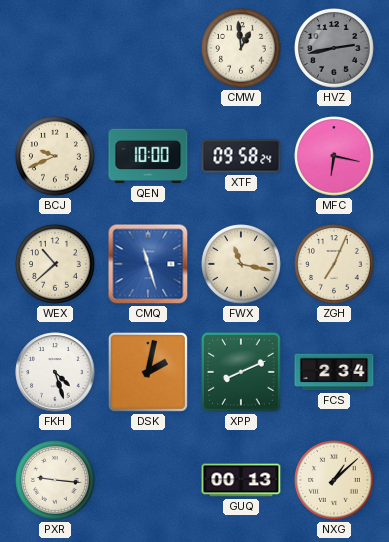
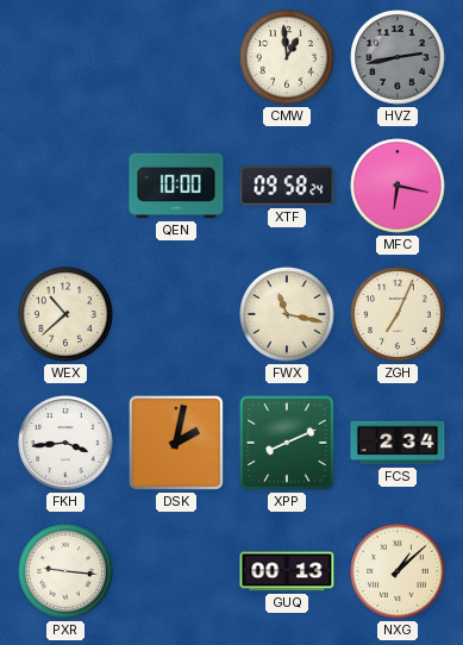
BCJ: 9:41 -> none (55, 156)
CMQ: 11:27 -> none (148, 264)
FKH: 4:27 -> 3:44 (65, 443)
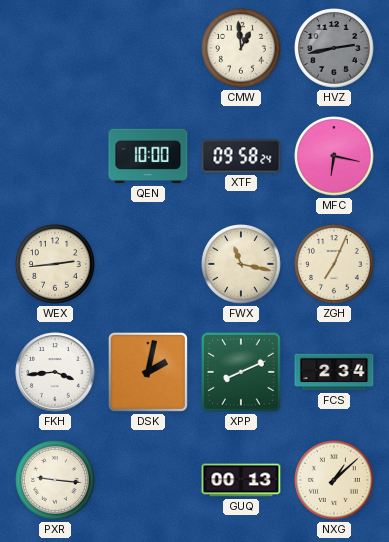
WEX: 10:38 -> 2:44 (55, 264)
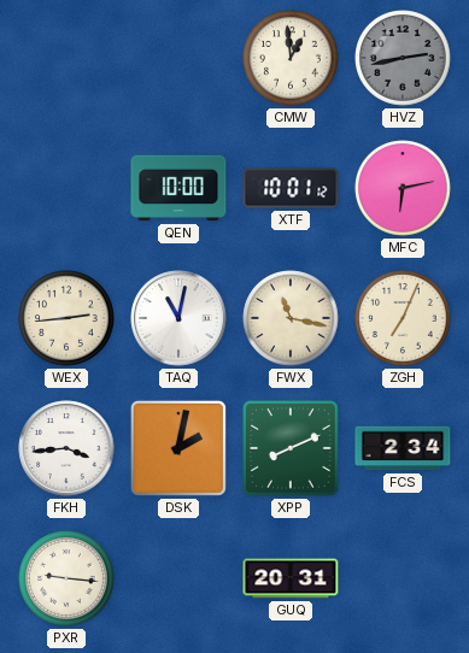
XTF: 09:58 -> 10:01 (291, 188)
MFC: 6:17 -> 6:13 (403, 188)
TAQ: none -> 11:02 (178, 318)
GUQ: 00:13 -> 20:31 (291, 578)
NXG: 1:08 -> none (334, 480)
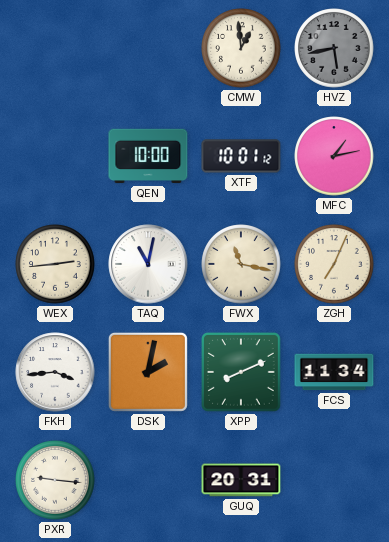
HVZ: 2:43 -> 5:43 (334, 48)
MFC: 6:13 -> 1:13 (334, 156)
FCS: 2:34 -> 11:34 (334, 372)
